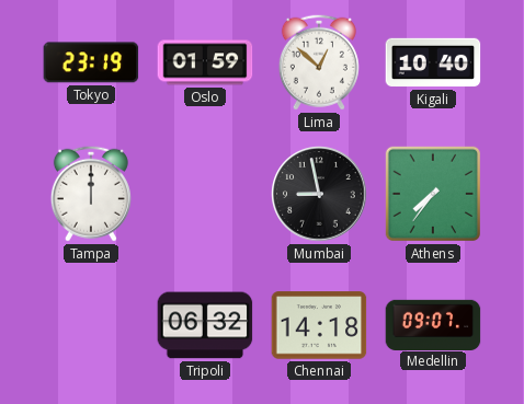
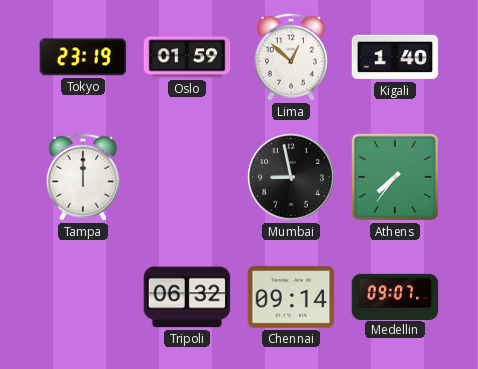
Kigali: 10:40 -> 1:40 (395, 57)
Chennai: 14:18 -> 09:14 (291, 297)
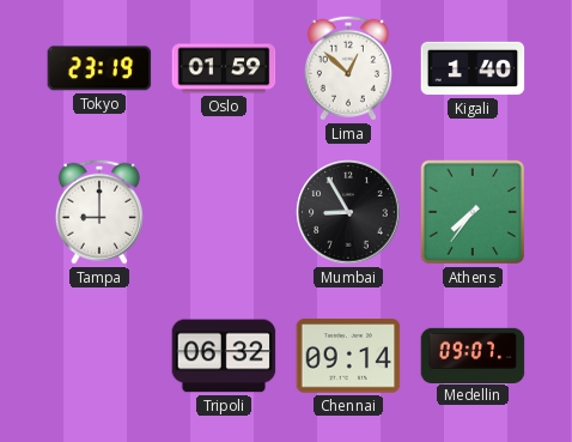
Tampa: 12:00 -> 9:00 (99, 212)
Mumbai: 8:58 -> 8:55 (348, 212)
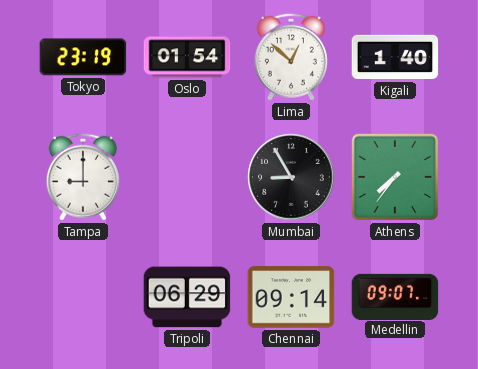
Oslo: 01:59 -> 01:54 (187, 57)
Tripoli: 06:32 -> 06:29 (187, 297)
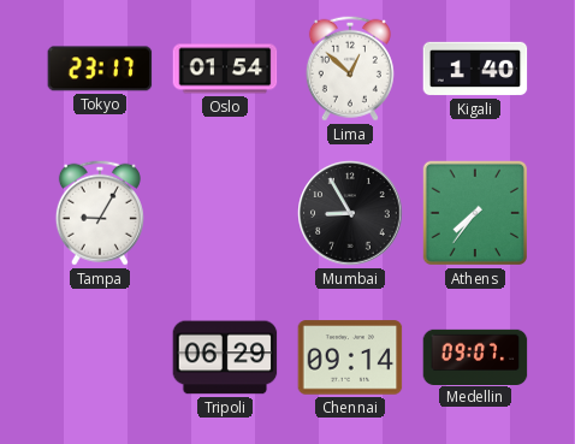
Tokyo: 23:19 -> 23:17 (100, 69)
Tampa: 9:00 -> 9:05 (100, 213)
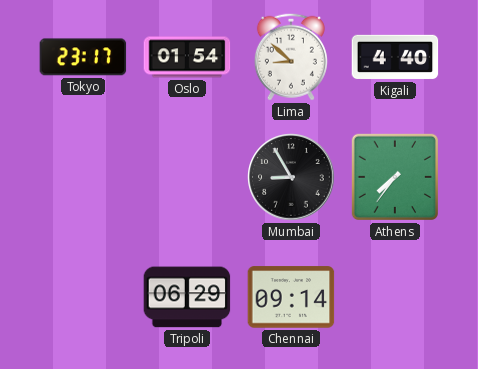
Lima: 12:52 -> 8:52 (291, 57)
Kigali: 1:40 -> 4:40 (395, 57)
Tampa: 9:05 -> none (100, 213)
Medellin: 09:07 -> none (475, 356)
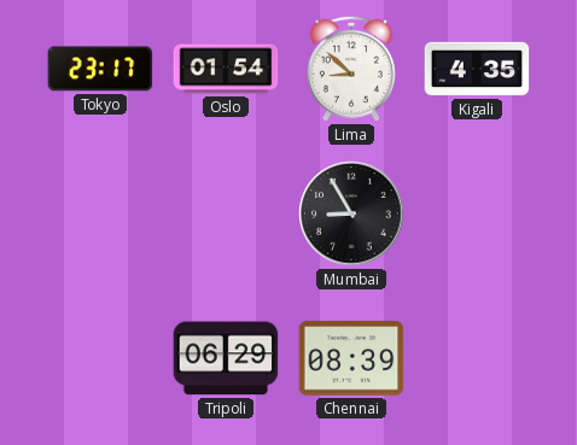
Kigali: 4:40 -> 4:35 (477, 69)
Athens: 7:36 -> none (395, 177)
Chennai: 09:14 -> 08:39 (351, 358)
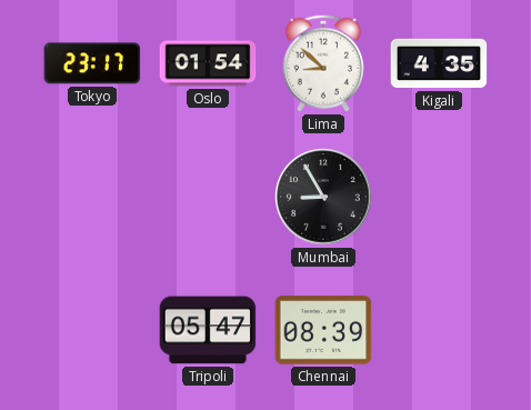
Tripoli: 06:29 -> 05:47 (208, 330)
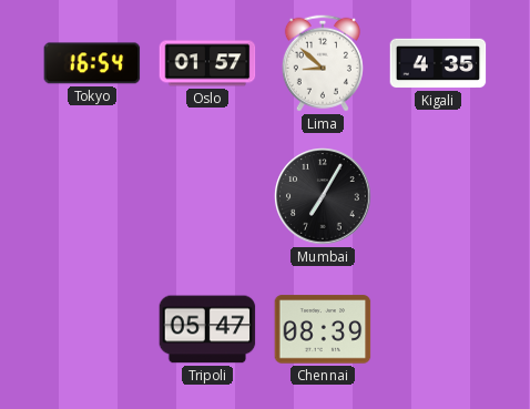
Tokyo: 23:17 -> 16:54 (92, 63)
Oslo: 01:54 -> 01:57 (207, 63)
Mumbai: 8:55 -> 7:05 (323, 196)
